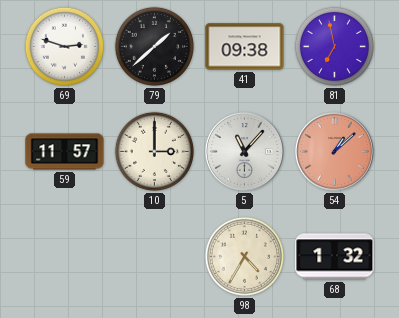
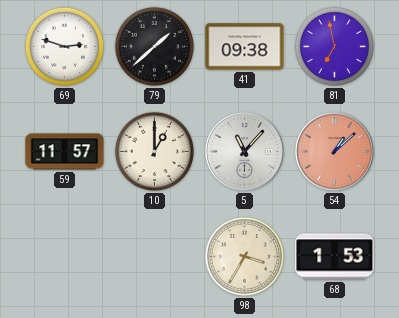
10: 3:00 -> 1:00 (154, 151)
98: 4:35 -> 3:35 (244, 256)
68: 1:32 -> 1:53 (335, 257)
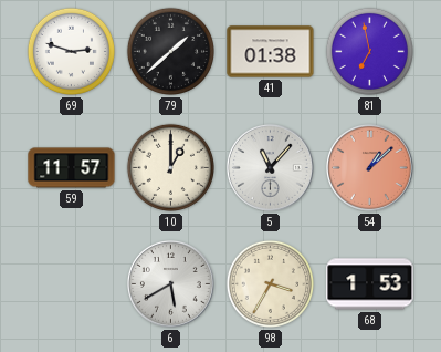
41: 09:38 -> 01:38 (271, 52)
6: none -> 5:40 (170, 283)
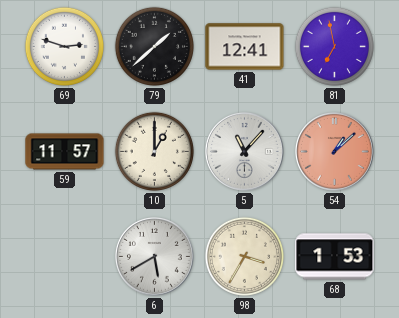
41: 01:38 -> 12:41 (245, 47)
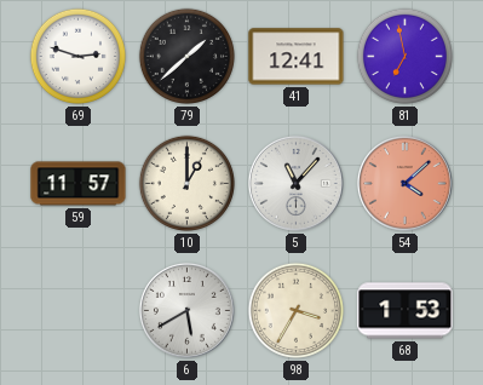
54: 1:08 -> 4:08 (404, 183)
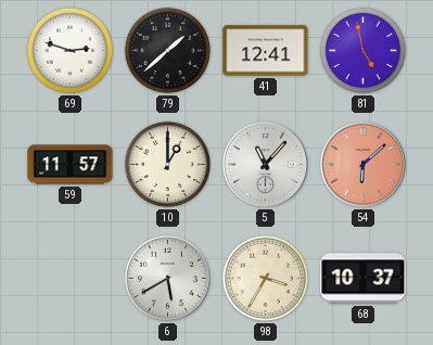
81: 6:58 -> 4:58 (362, 50)
54: 4:08 -> 6:08 (362, 164)
68: 1:53 -> 10:37 (364, 279)
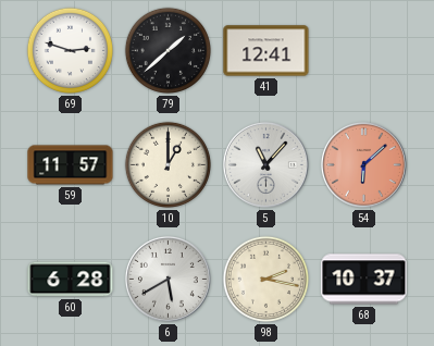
81: 4:58 -> none (362, 50)
60: none -> 6:28 (71, 280)
98: 3:35 -> 2:17 (265, 279)
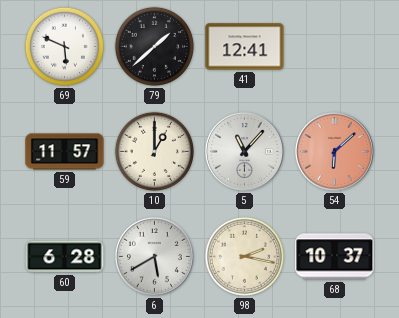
69: 2:48 -> 5:49 (64, 46)
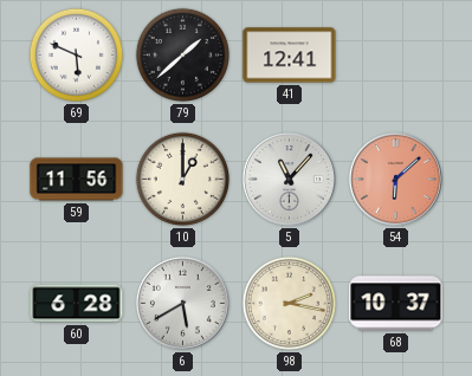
59: 11:57 -> 11:56 (77, 180)
